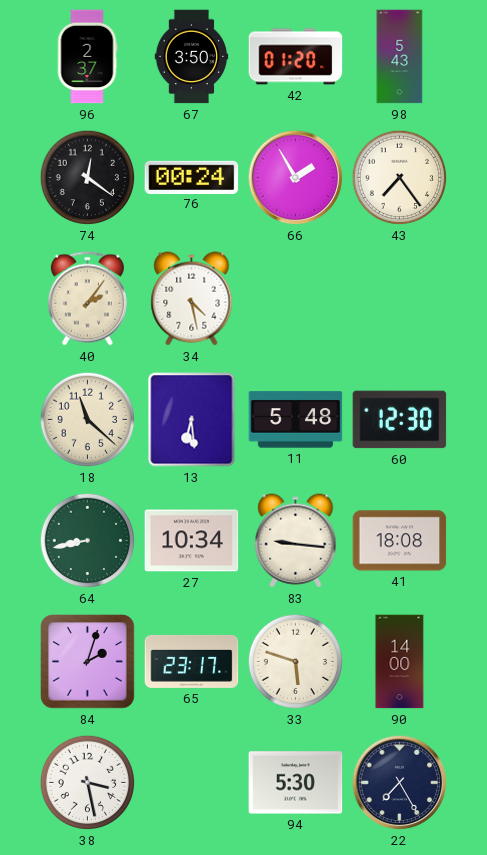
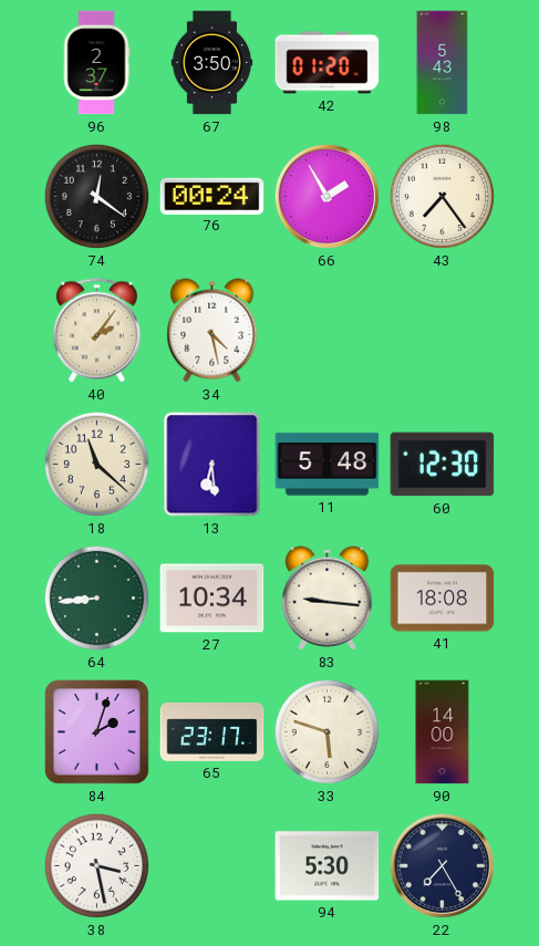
64: 8:43 -> 8:44 (97, 599)
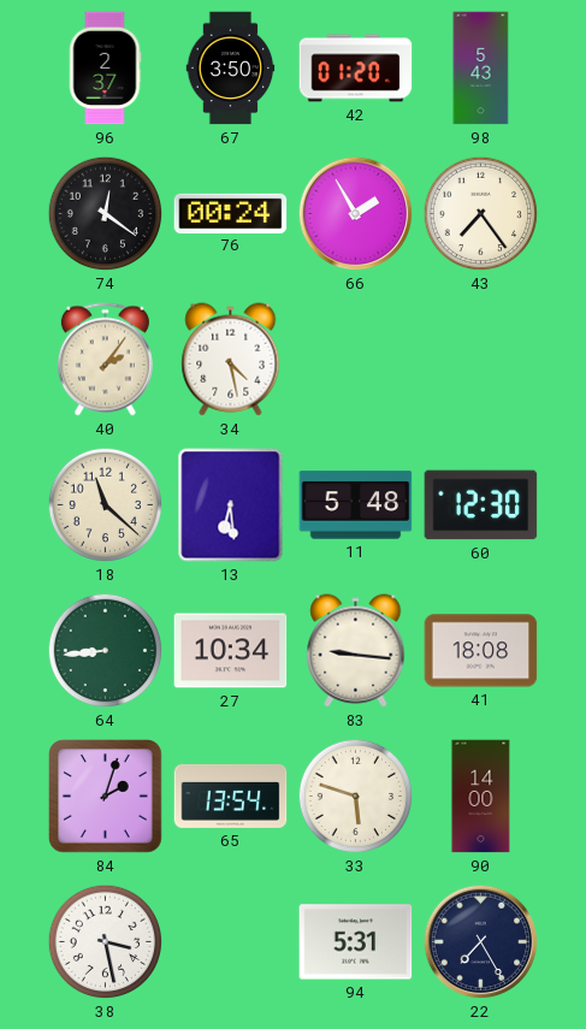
65: 23:17 -> 13:54 (231, 796)
94: 5:30 -> 5:31 (356, 942)
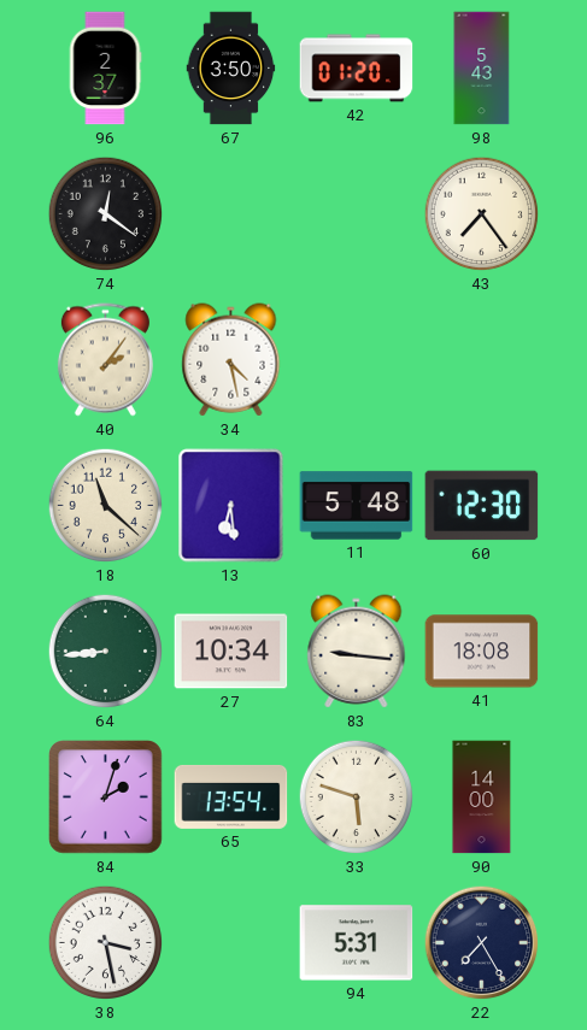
76: 00:24 -> none (231, 213)
66: 1:55 -> none (356, 214)
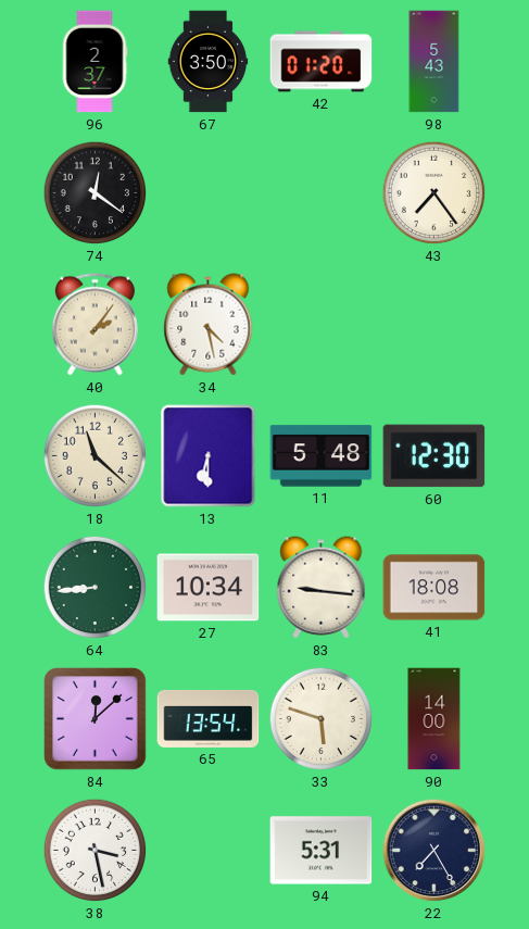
13: 6:29 -> 6:30 (209, 456)
84: 2:03 -> 12:08 (96, 719)
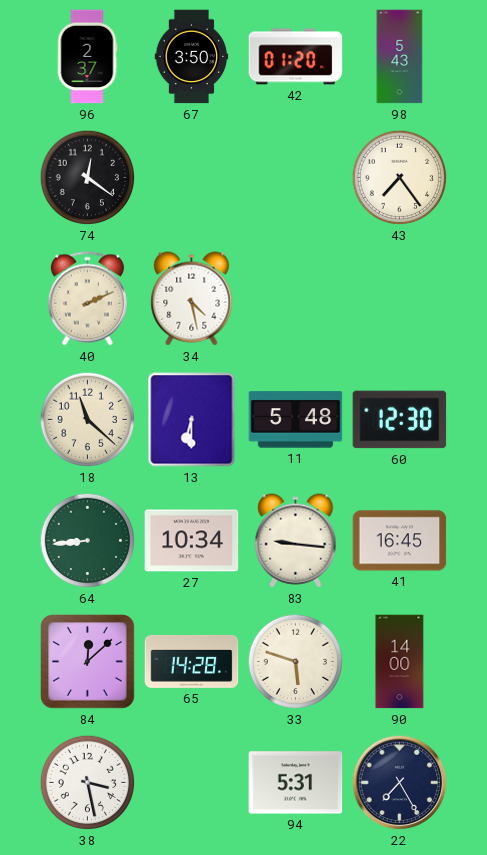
40: 2:06 -> 2:11 (87, 299)
41: 18:08 -> 16:45 (400, 541)
65: 13:54 -> 14:28 (192, 661)
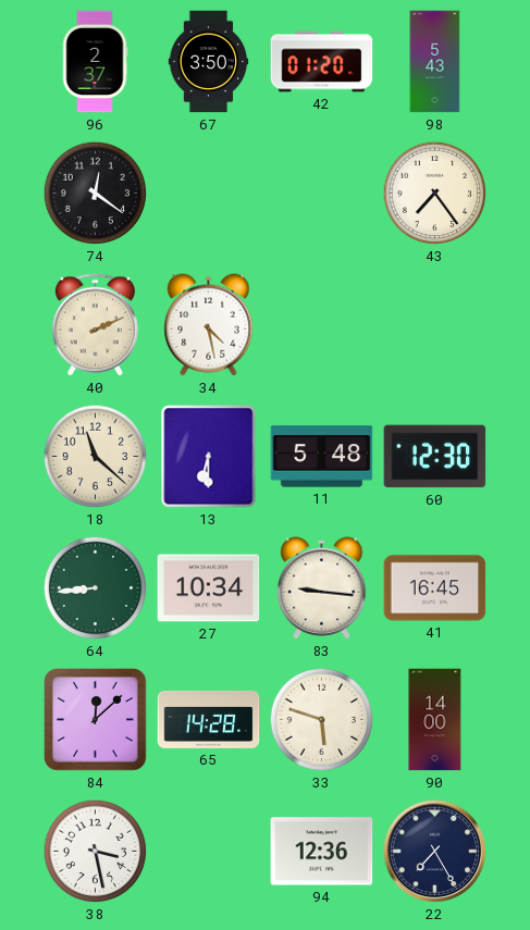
94: 5:31 -> 12:36 (322, 852)
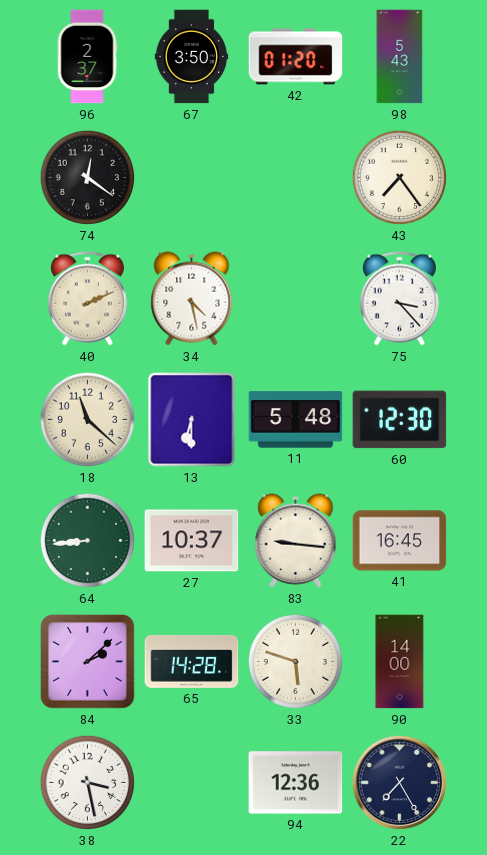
75: none -> 3:23 (399, 299)
27: 10:34 -> 10:37 (192, 541)
84: 12:08 -> 2:08 (88, 662)
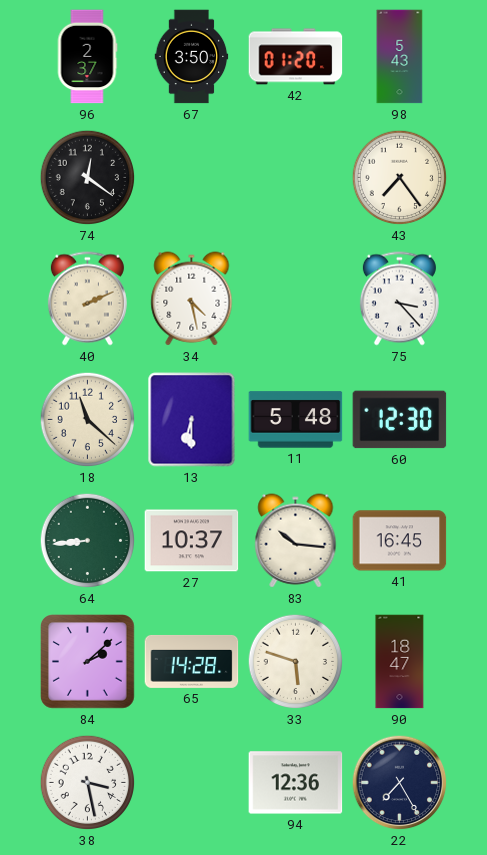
83: 9:16 -> 10:16 (296, 541)
90: 14:00 -> 18:47 (400, 662)
